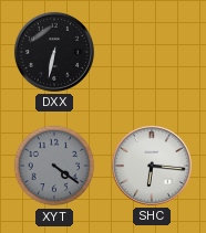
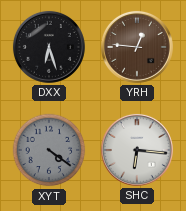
DXX: 6:32 -> 6:27 (49, 47)
YRH: none -> 12:46 (137, 47)
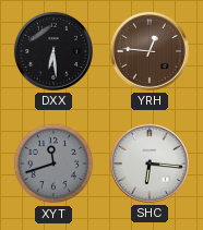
DXX: 6:27 -> 6:29 (53, 51)
XYT: 4:21 -> 11:42 (53, 164)
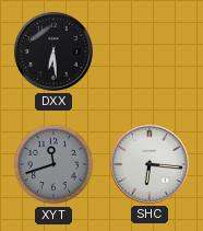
YRH: 12:46 -> none (150, 51)
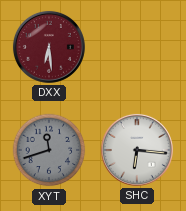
DXX dial: black -> burgundy (49, 47)
